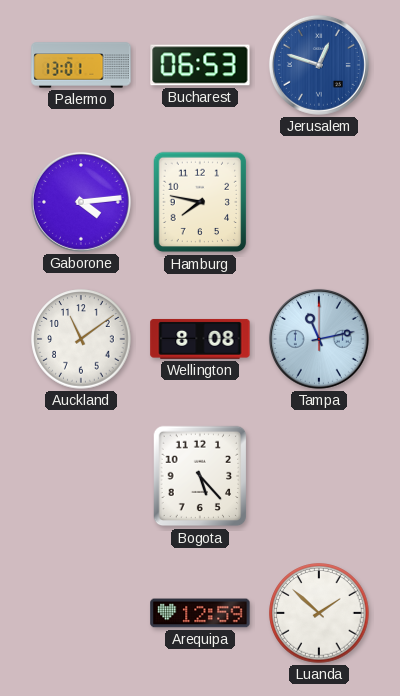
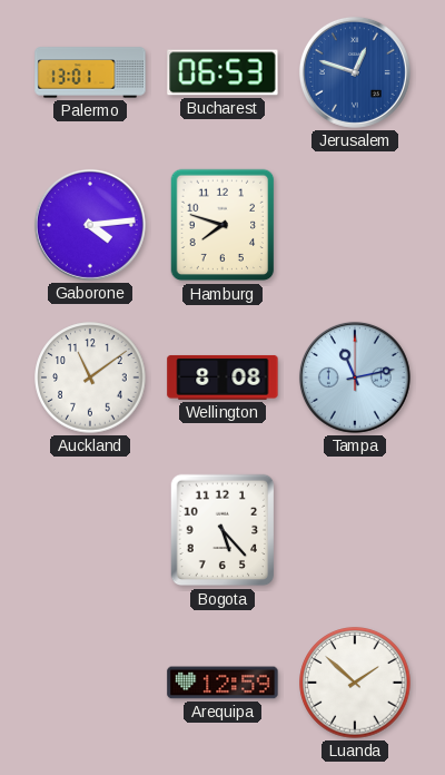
Hamburg: 7:47 -> 7:48 (222, 225)
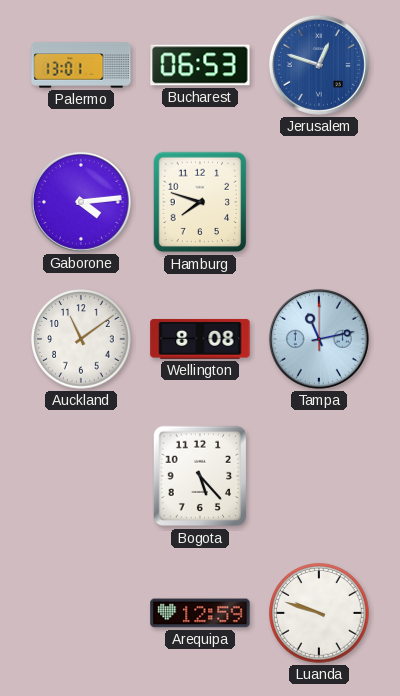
Luanda: 1:52 -> 9:48 (319, 613)
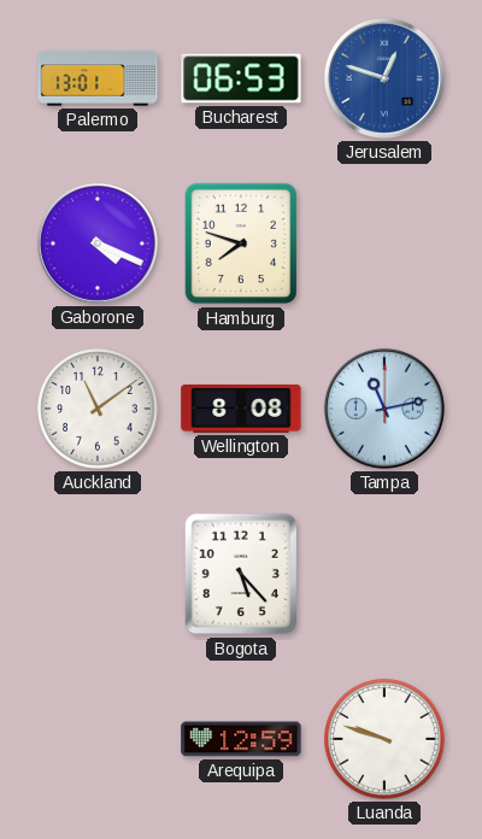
Gaborone: 4:14 -> 4:19 (98, 244)
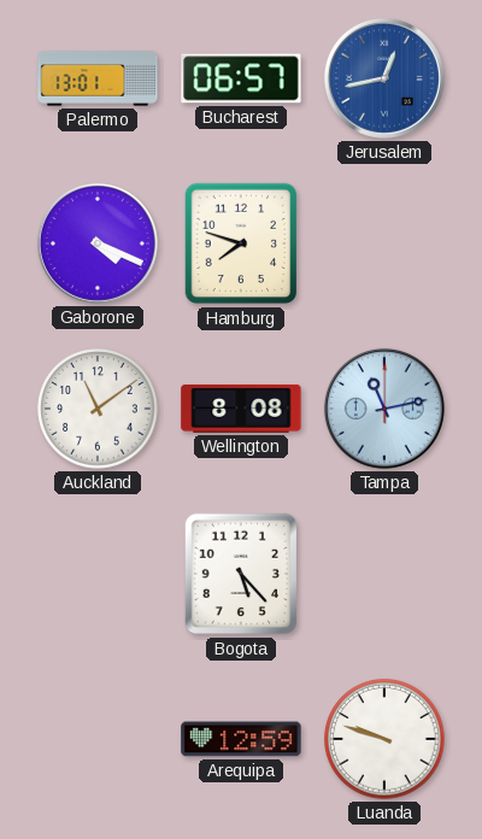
Bucharest: 06:53 -> 06:57 (241, 78)
Jerusalem: 12:48 -> 12:43 (384, 78)
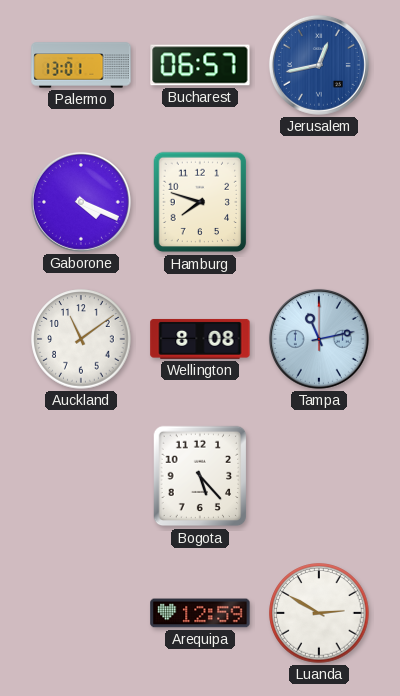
Luanda: 9:48 -> 2:50 (319, 613)
